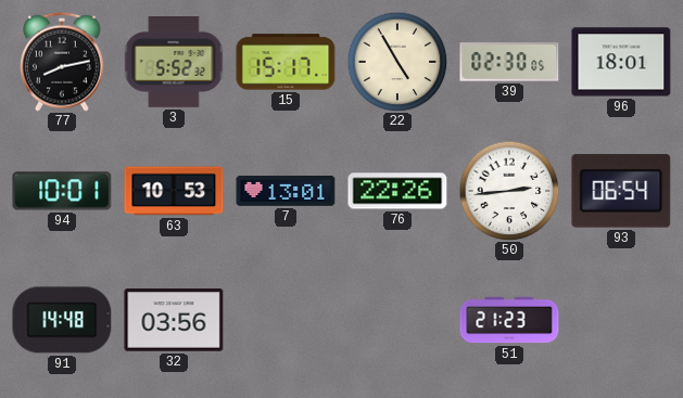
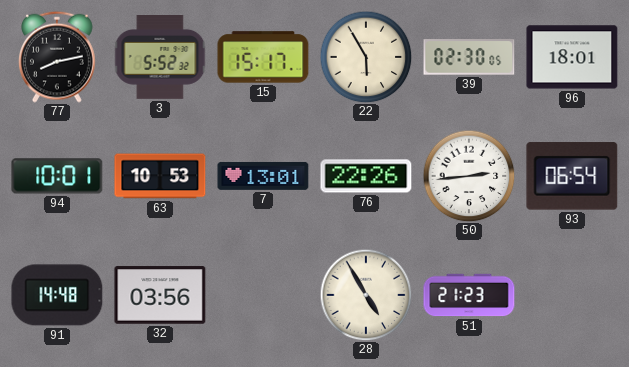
22: 4:55 -> 5:55 (366, 57)
28: none -> 4:55 (366, 295)
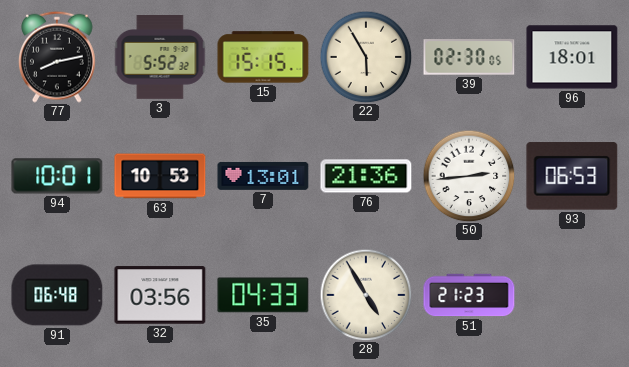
15: 15:17 -> 15:15 (263, 57)
76: 22:26 -> 21:36 (366, 176)
93: 06:54 -> 06:53 (572, 176)
91: 14:48 -> 06:48 (57, 295)
35: none -> 04:33 (263, 295)
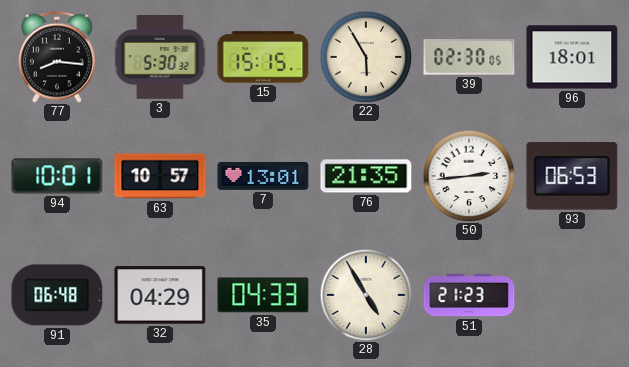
77: 8:13 -> 8:16 (58, 57)
3: 5:52 -> 5:30 (160, 58)
63: 10:53 -> 10:57 (160, 176)
76: 21:36 -> 21:35 (366, 176)
32: 03:56 -> 04:29 (160, 295)
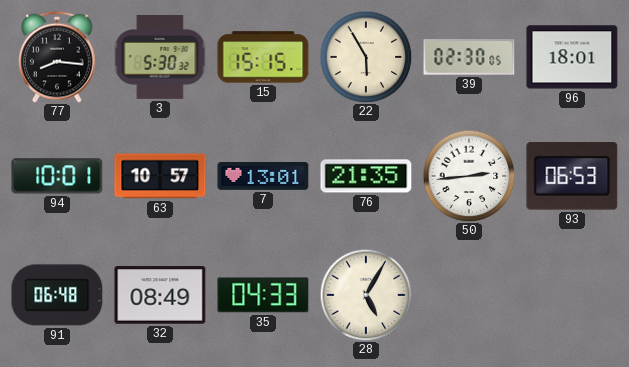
32: 04:29 -> 08:49 (160, 295)
28: 4:55 -> 5:05 (366, 295)
51: 21:23 -> none (469, 295)
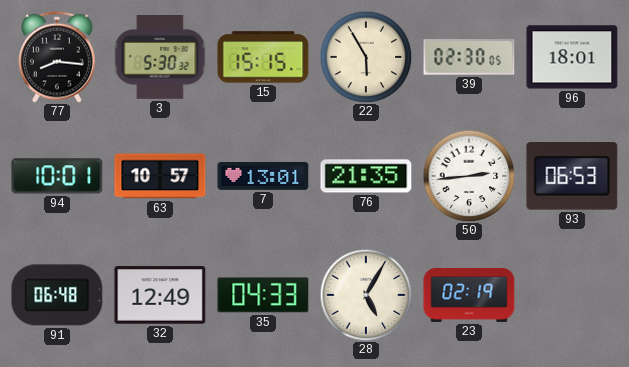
32: 08:49 -> 12:49 (160, 295)
23: none -> 02:19 (469, 295)
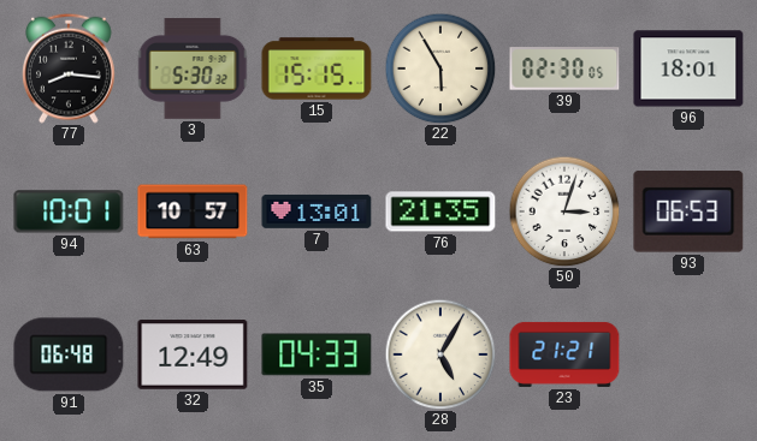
50: 2:44 -> 3:03 (564, 211)
23: 02:19 -> 21:21 (564, 354)
